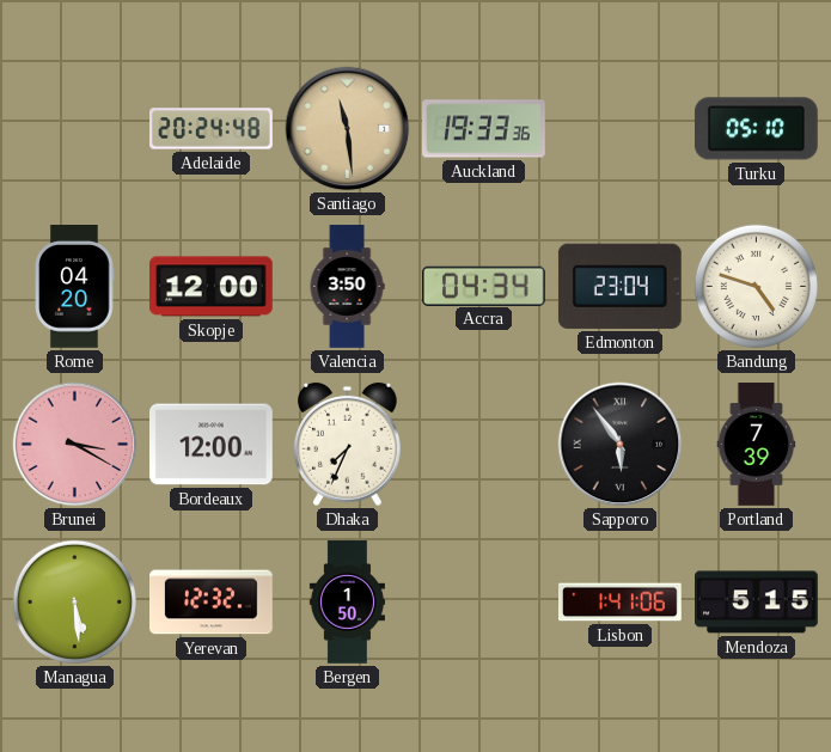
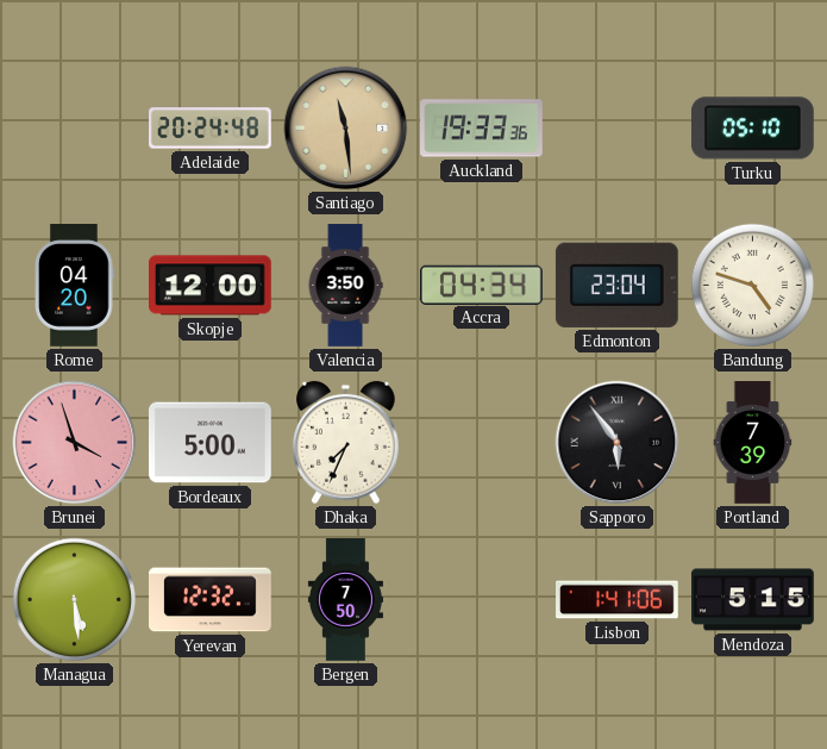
Brunei: 3:20 -> 3:57 (75, 443)
Bordeaux: 12:00 -> 5:00 (211, 443)
Bergen: 1:50 -> 7:50 (345, 600)
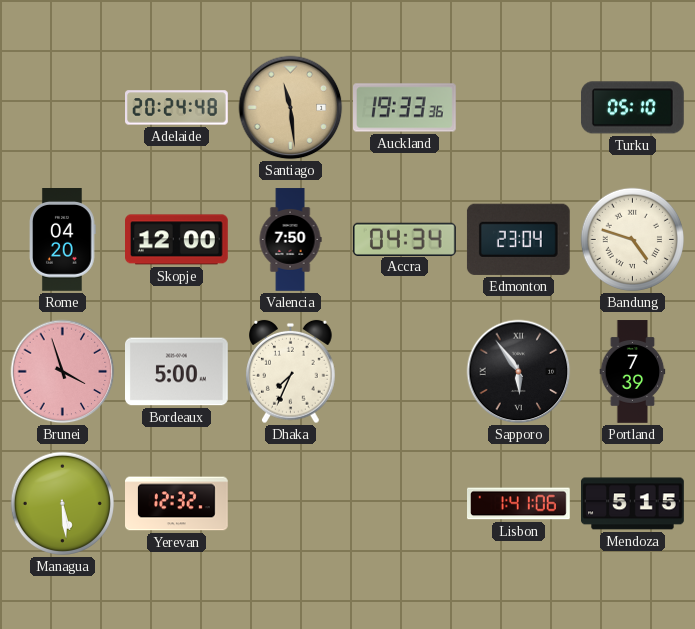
Valencia: 3:50 -> 7:50 (290, 240)
Bergen: 7:50 -> none (345, 600)
